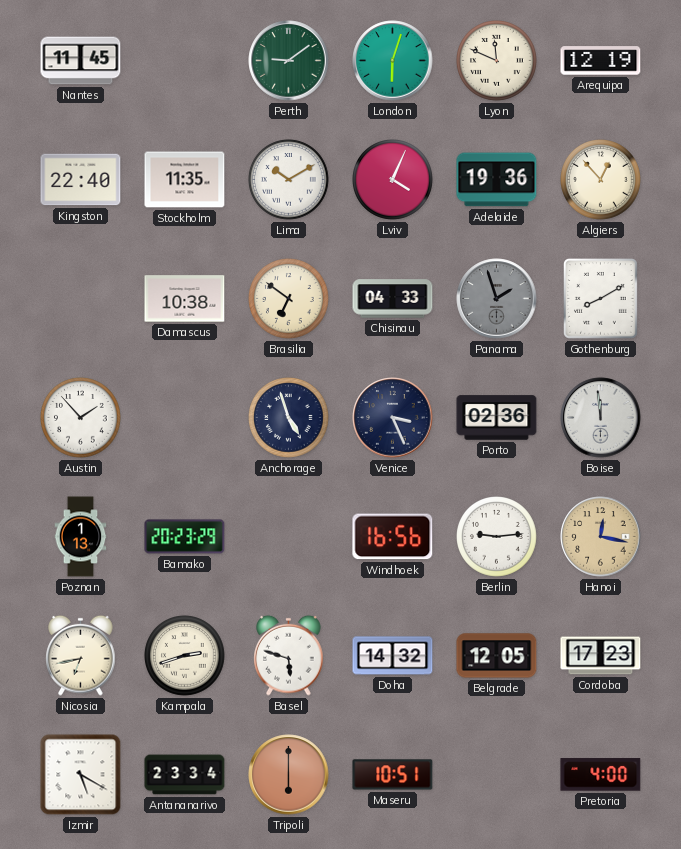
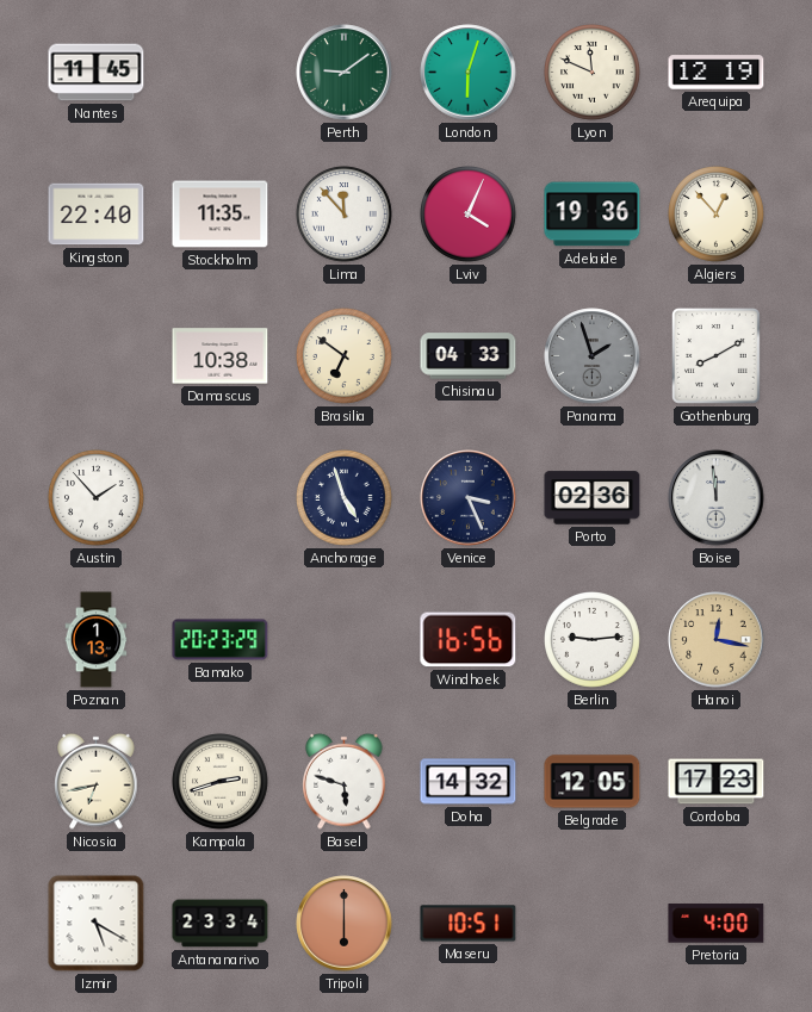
Lima: 10:10 -> 11:53 (345, 215)
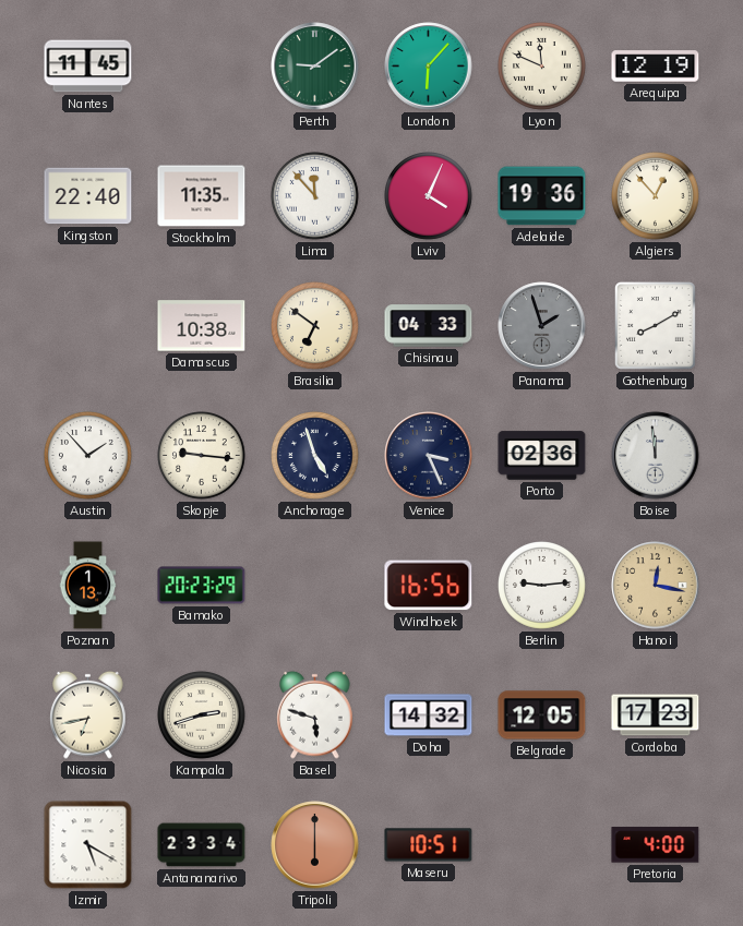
London: 6:03 -> 6:07 (429, 67)
Skopje: none -> 9:16 (202, 456)
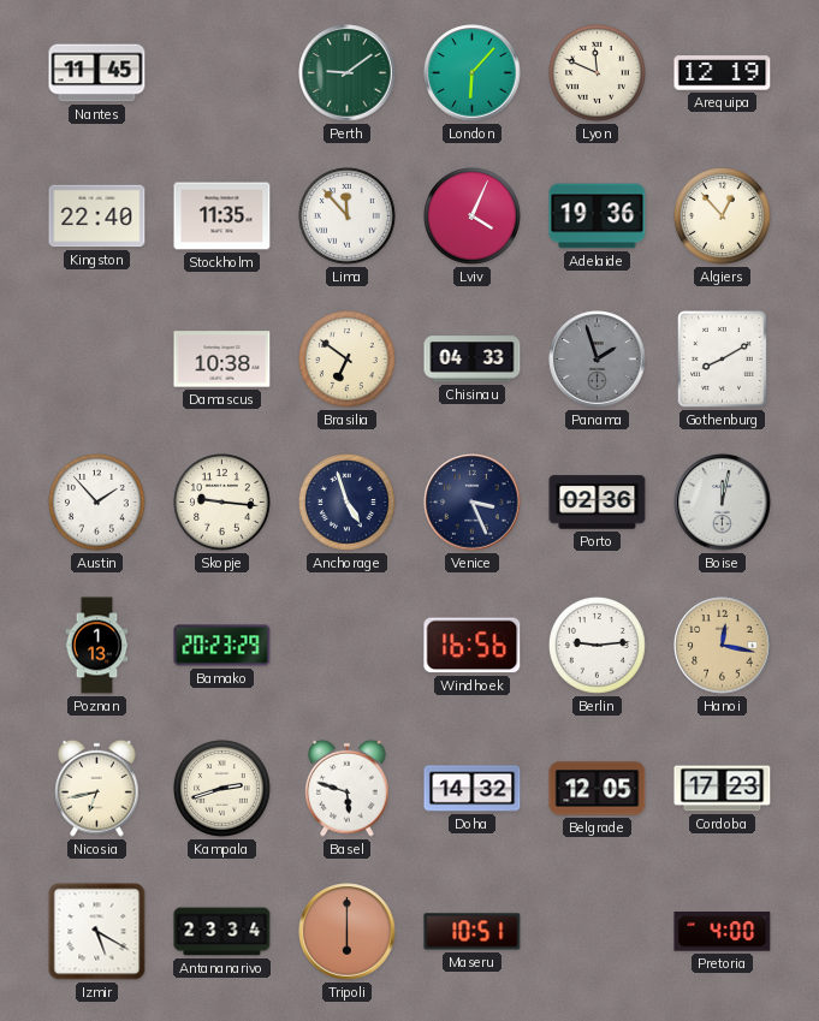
Boise: 11:59 -> 12:02 (723, 503)
